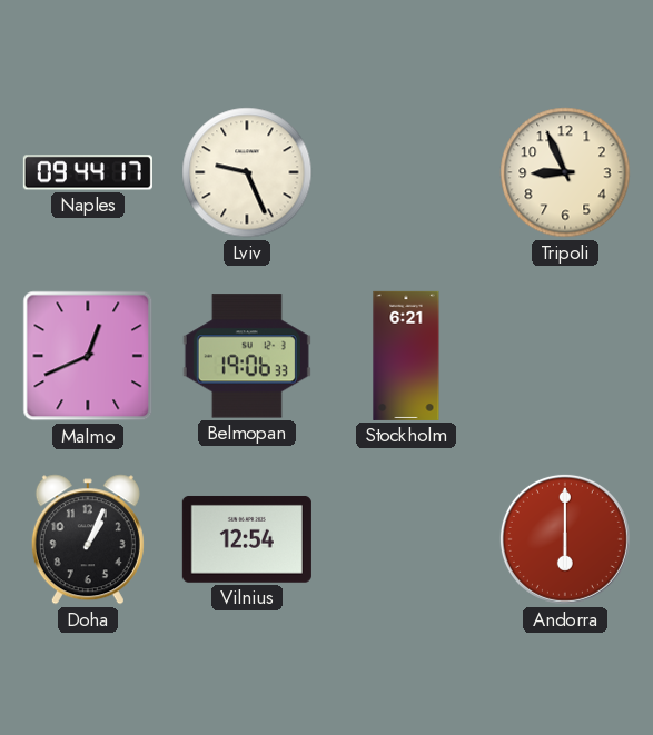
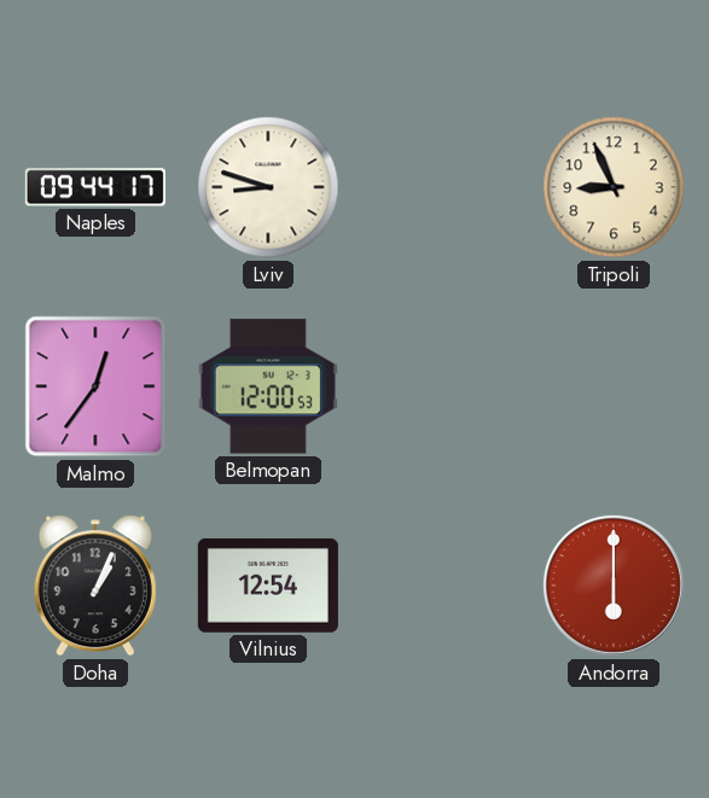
Lviv: 9:26 -> 8:48 (268, 187)
Malmo: 12:41 -> 12:36 (95, 386)
Belmopan: 19:06 -> 12:00 (268, 386)
Stockholm: 6:21 -> none (406, 356)
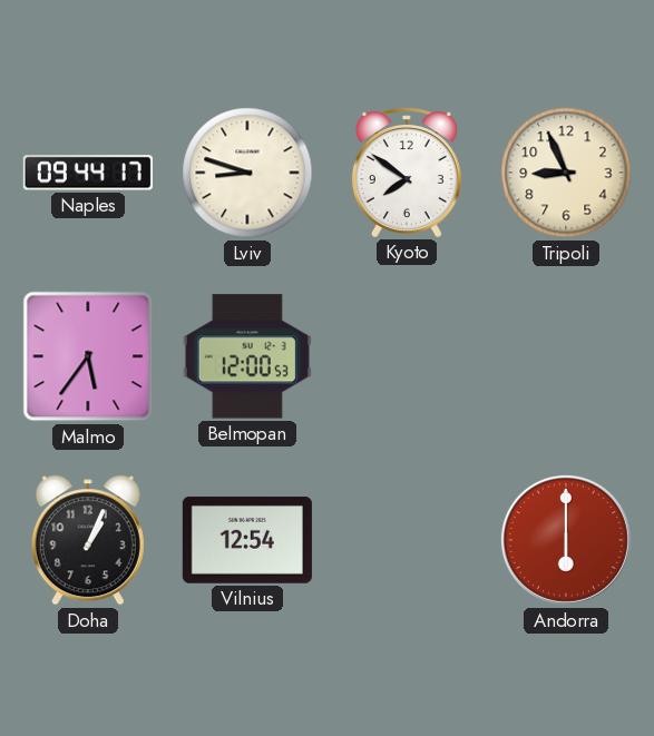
Kyoto: none -> 7:51 (407, 173)
Malmo: 12:36 -> 5:36 (88, 356)
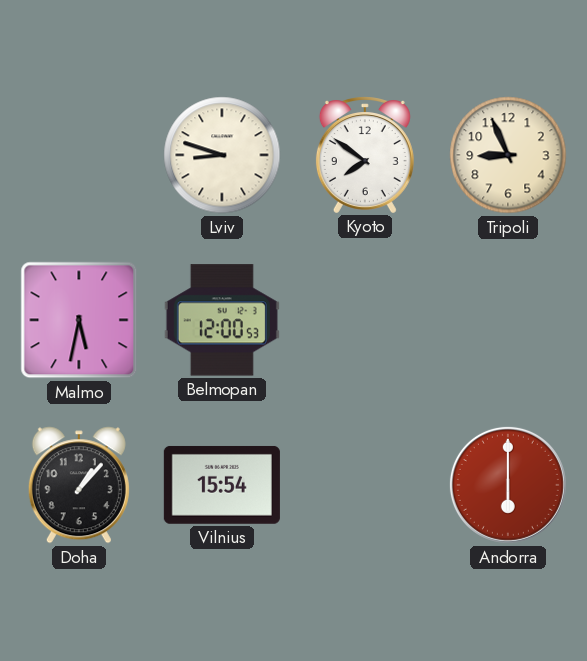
Naples: 09:44 -> none (88, 173)
Malmo: 5:36 -> 5:32 (79, 320)
Doha: 1:04 -> 1:07 (79, 485)
Vilnius: 12:54 -> 15:54 (222, 485)
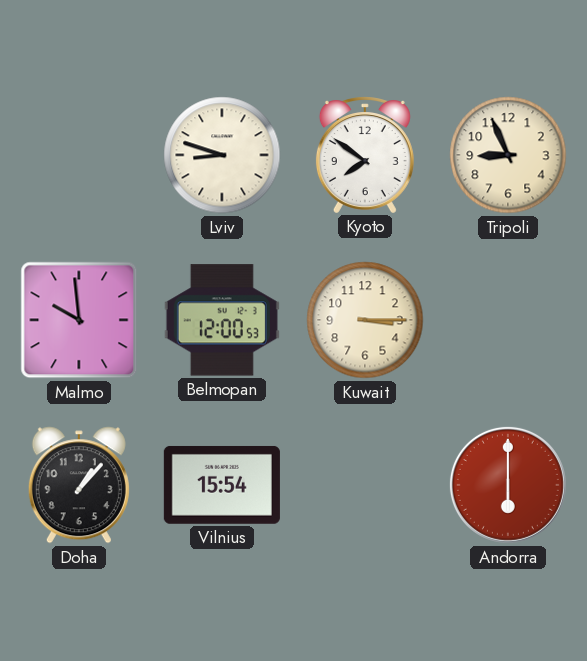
Malmo: 5:32 -> 9:59 (79, 320)
Kuwait: none -> 3:15 (365, 320)
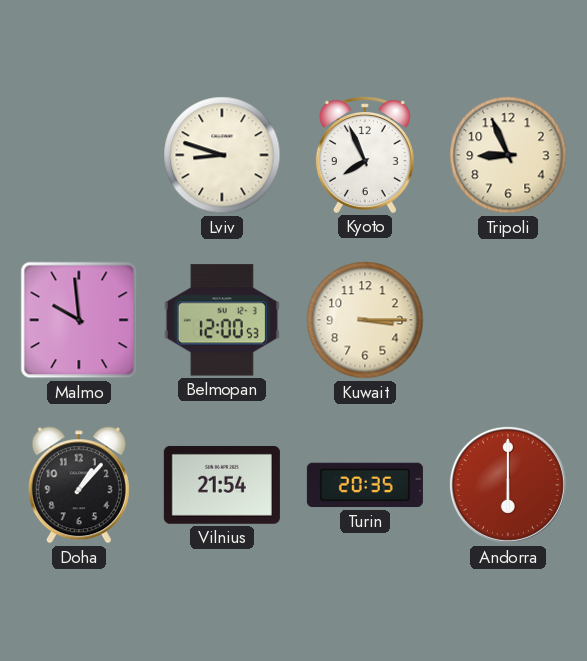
Kyoto: 7:51 -> 7:56 (365, 155)
Vilnius: 15:54 -> 21:54 (222, 485)
Turin: none -> 20:35 (365, 485)
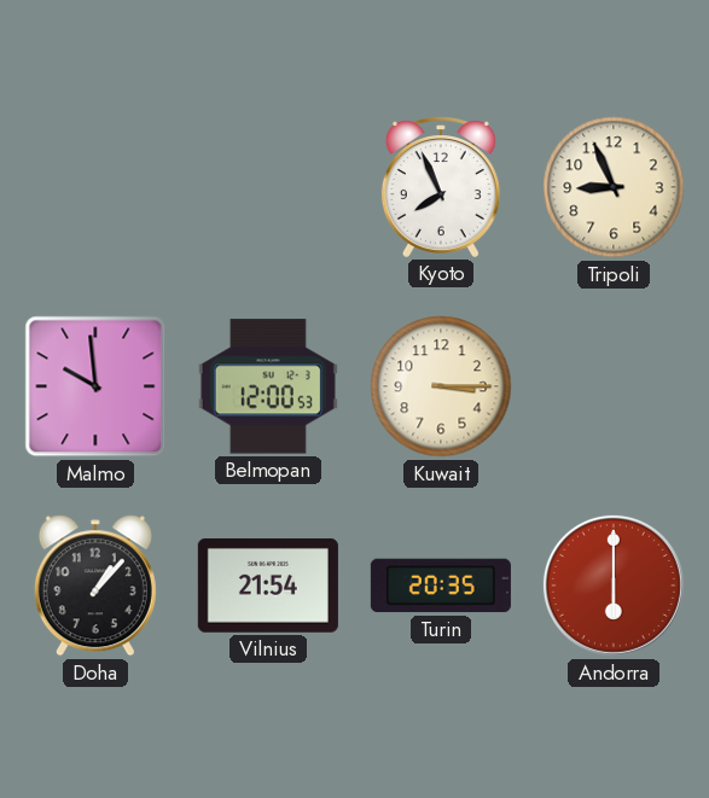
Lviv: 8:48 -> none (222, 155)
